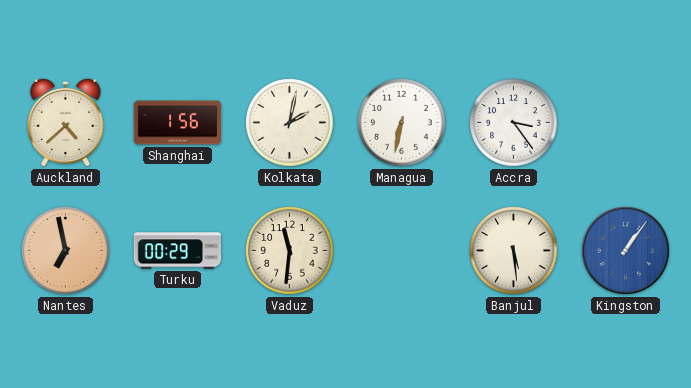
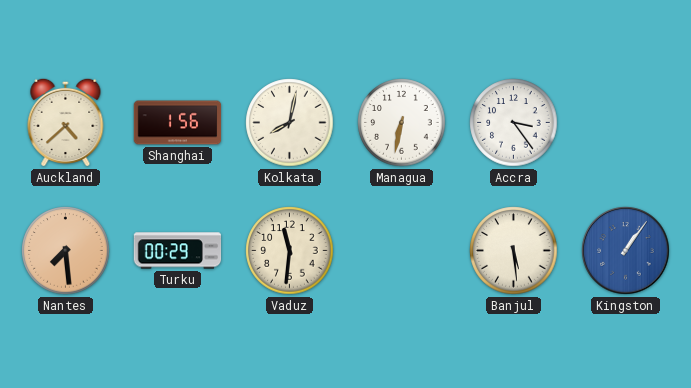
Kolkata: 2:02 -> 8:02 (290, 123)
Nantes: 6:58 -> 7:29 (66, 251)
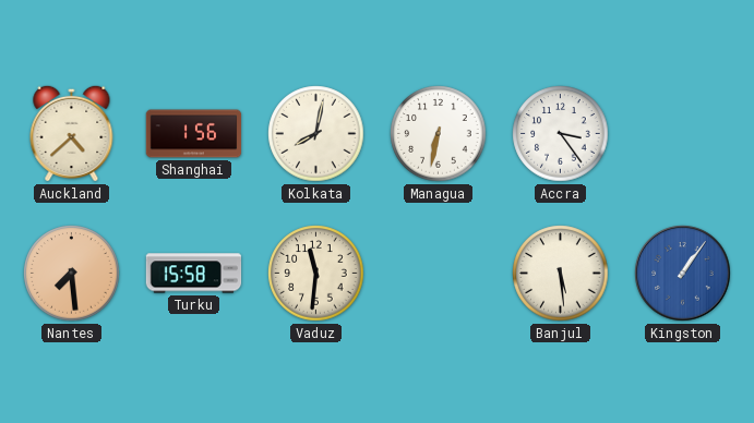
Turku: 00:29 -> 15:58 (194, 274)
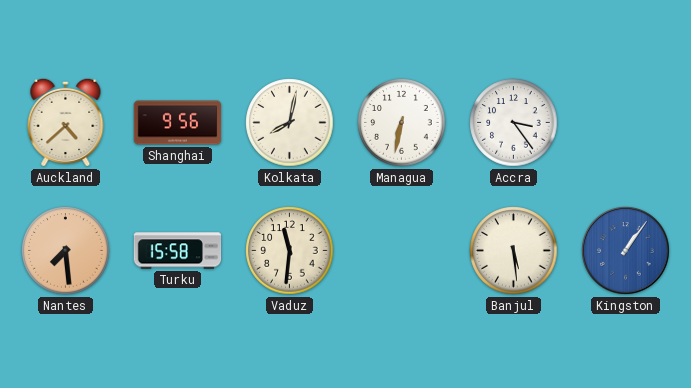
Shanghai: 1:56 -> 9:56 (178, 123)
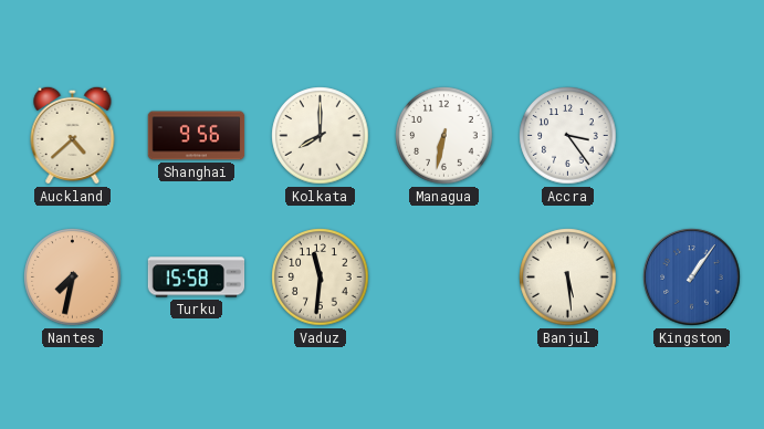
Kolkata: 8:02 -> 8:00 (321, 136)
Nantes: 7:29 -> 7:32 (73, 278)
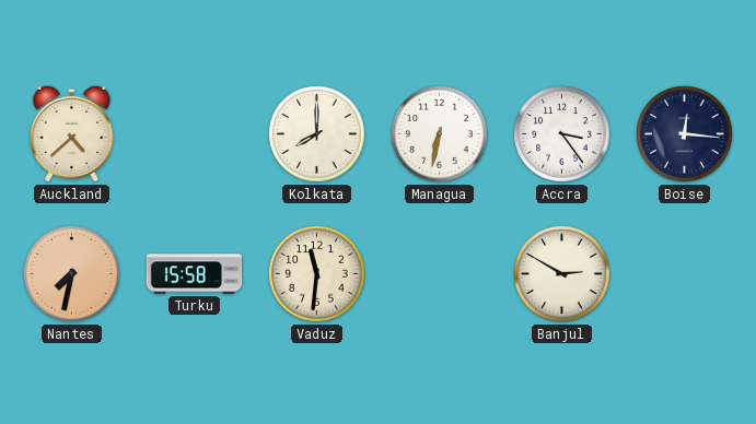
Shanghai: 9:56 -> none (197, 136)
Boise: none -> 12:16 (685, 134)
Banjul: 5:29 -> 2:50 (562, 274)
Kingston: 1:06 -> none (692, 278)
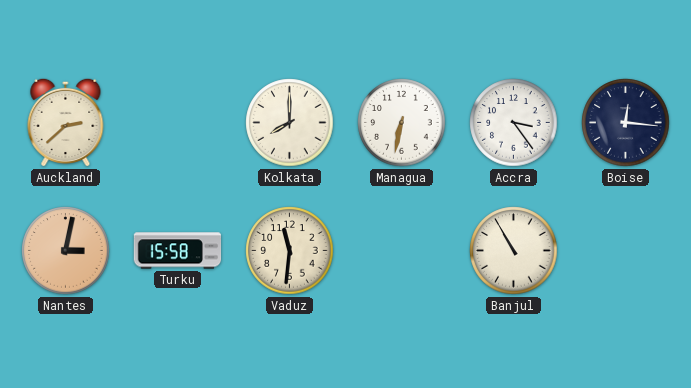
Auckland: 4:38 -> 2:38 (66, 122)
Nantes: 7:32 -> 3:02 (66, 251)
Banjul: 2:50 -> 10:55 (514, 251)
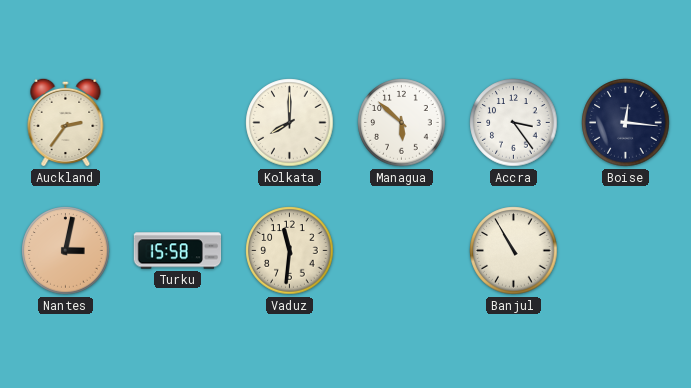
Auckland: 2:38 -> 2:36 (66, 122)
Managua: 6:32 -> 5:52 (402, 123)
